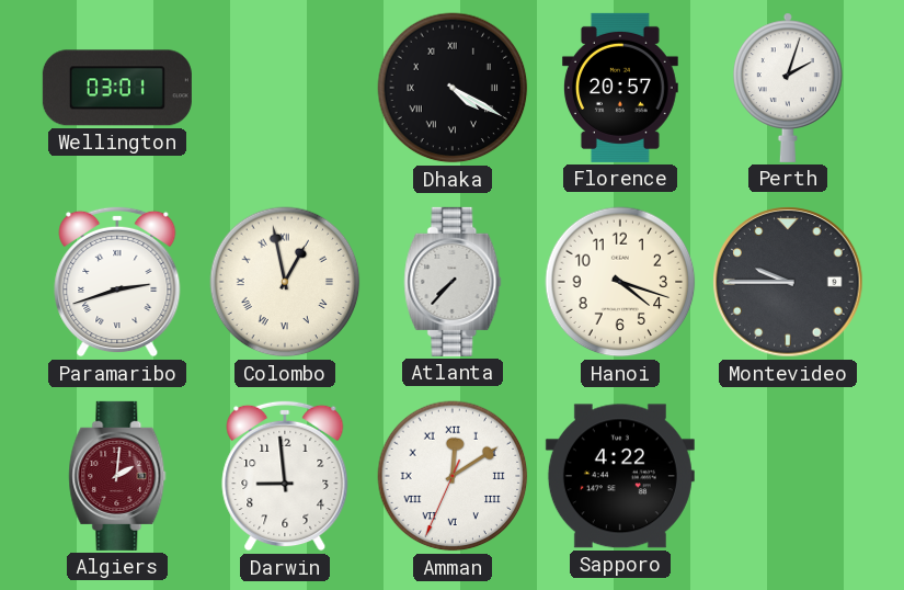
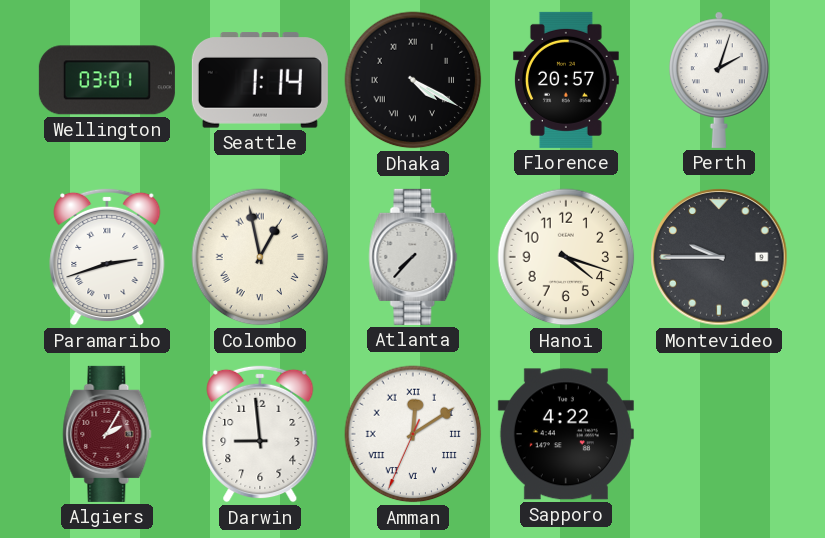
Seattle: none -> 1:14 (260, 80)
Algiers: 2:01 -> 2:05 (107, 434)
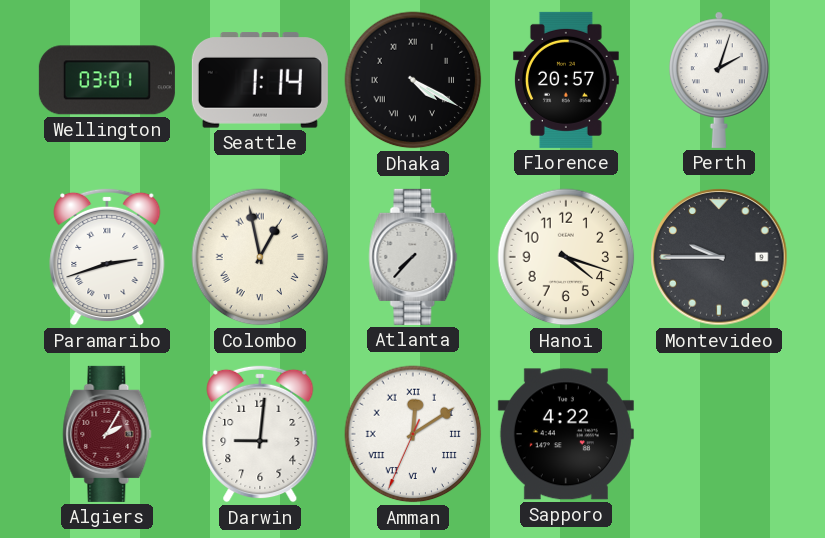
Darwin: 8:59 -> 9:01 (260, 434)
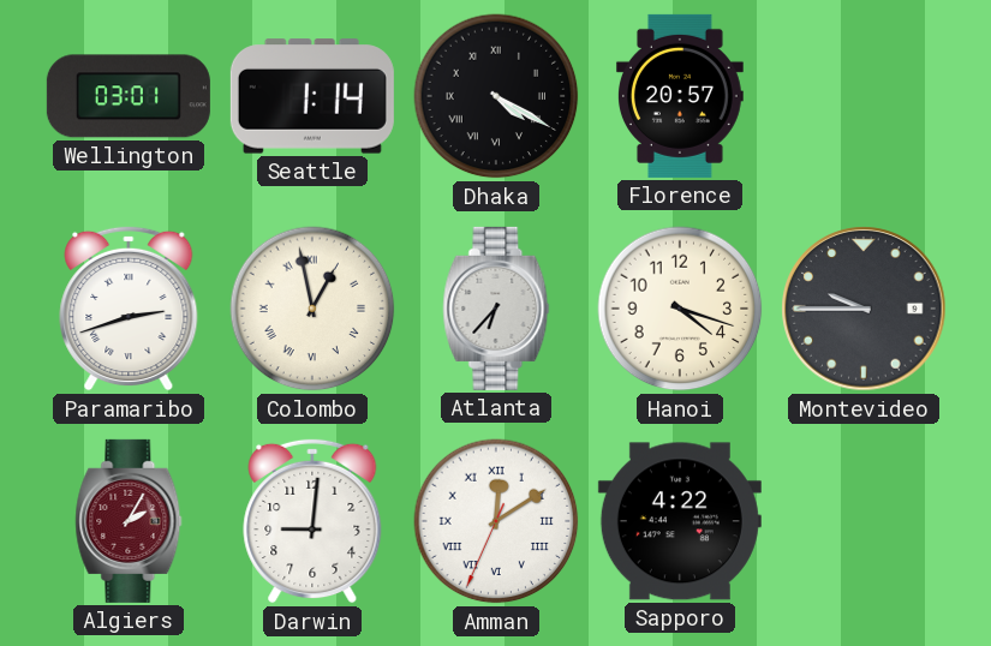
Perth: 2:03 -> none (720, 80)
Atlanta: 7:37 -> 6:37 (496, 309)
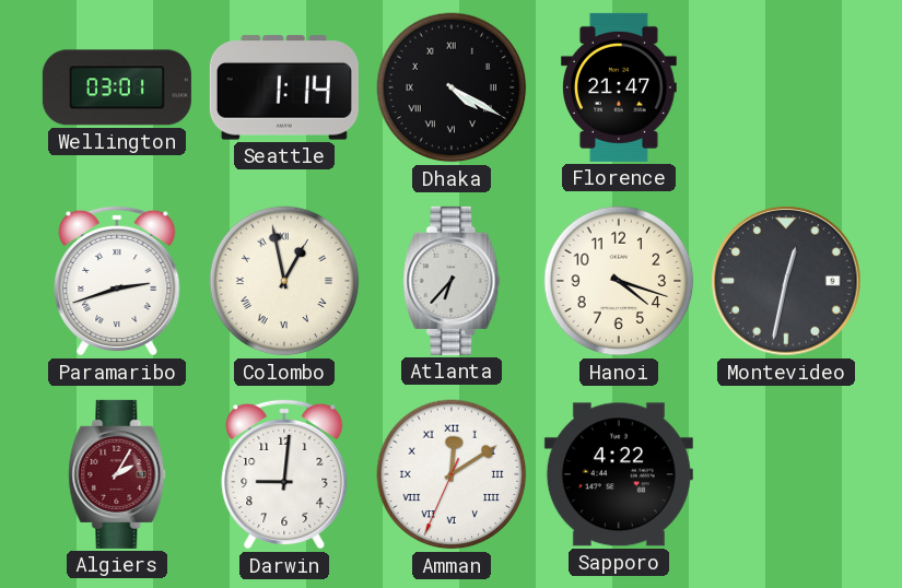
Florence: 20:57 -> 21:47 (619, 87)
Montevideo: 9:45 -> 12:32 (786, 281)
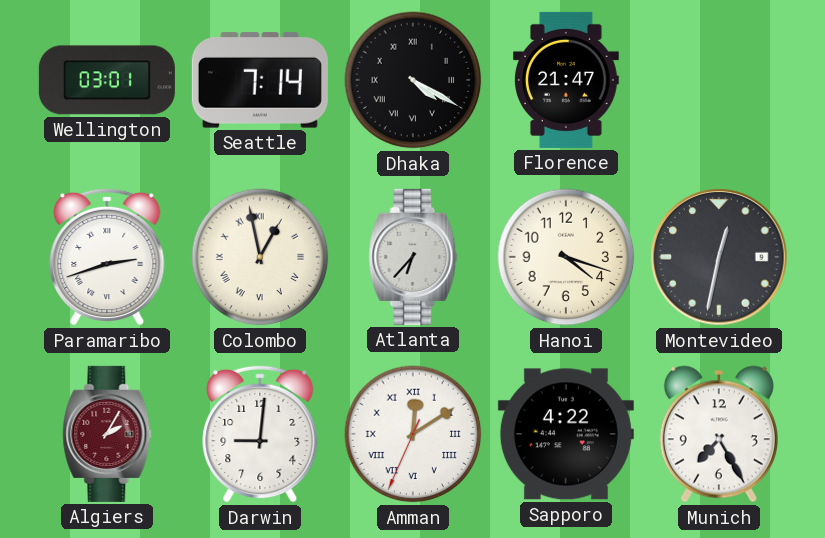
Seattle: 1:14 -> 7:14 (260, 80)
Munich: none -> 7:25 (719, 434)
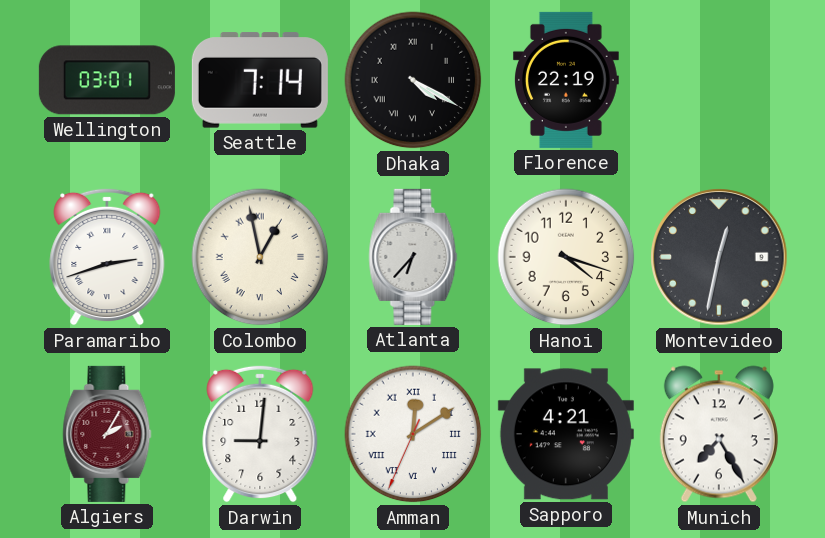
Florence: 21:47 -> 22:19 (566, 80)
Sapporo: 4:22 -> 4:21 (566, 434)
